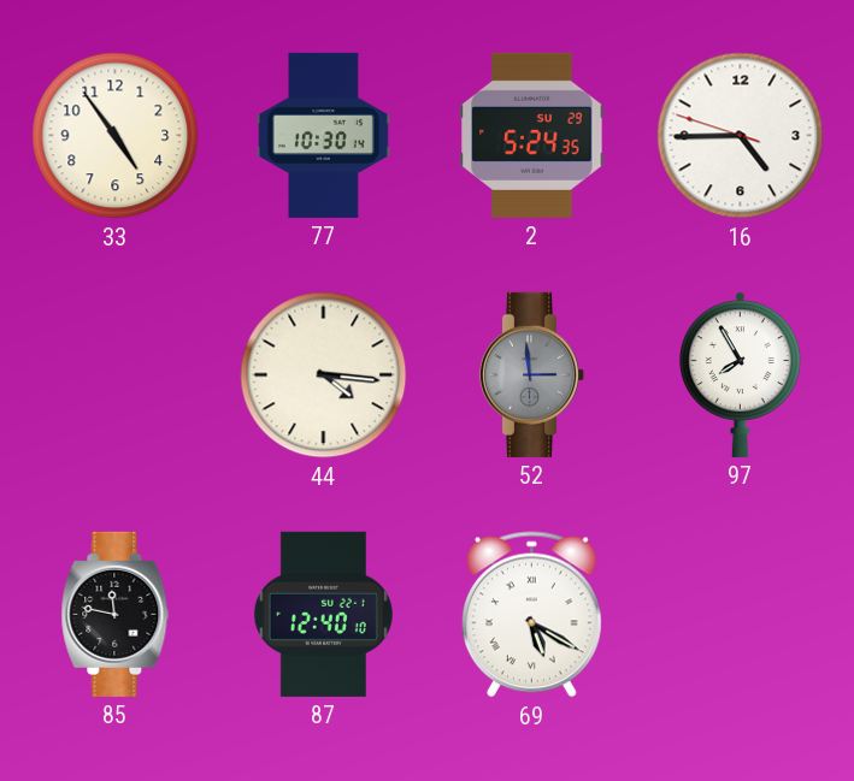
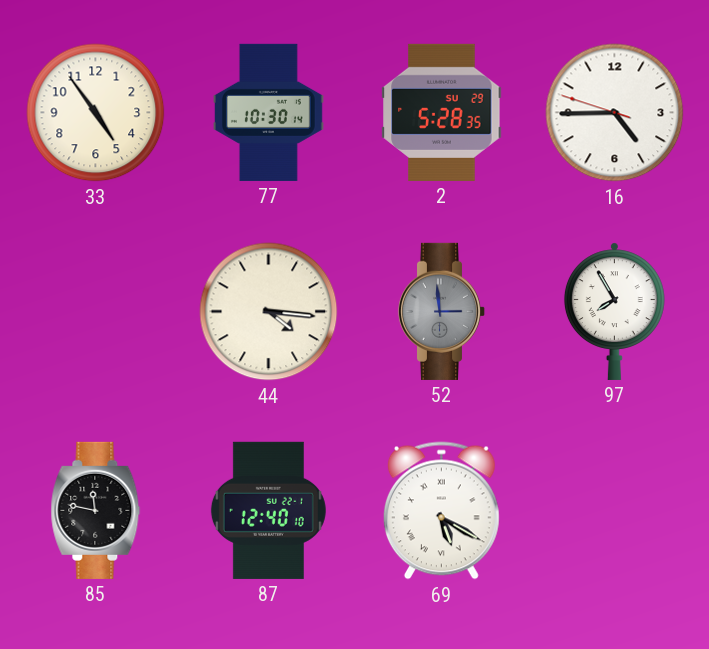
2: 5:24 -> 5:28 (442, 112)
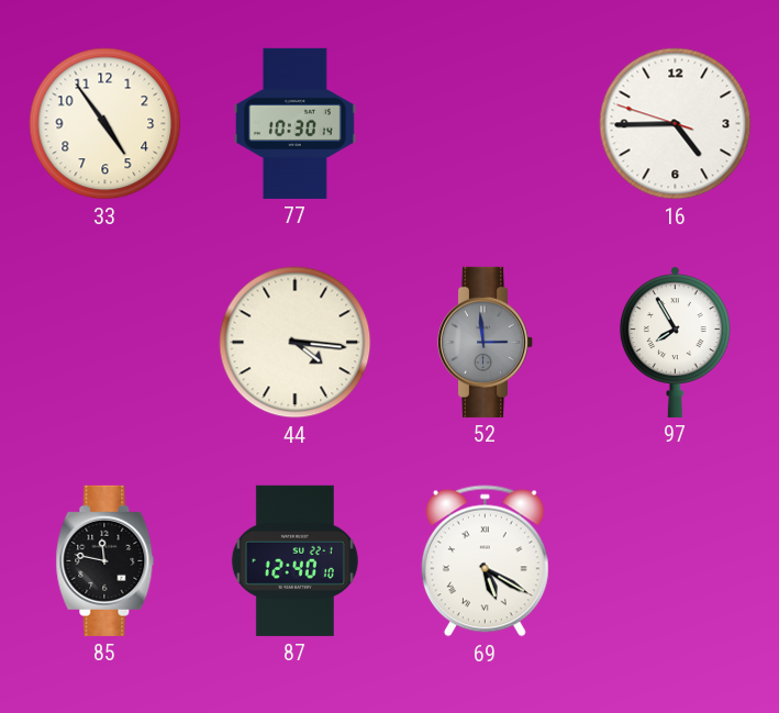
2: 5:28 -> none (442, 112)
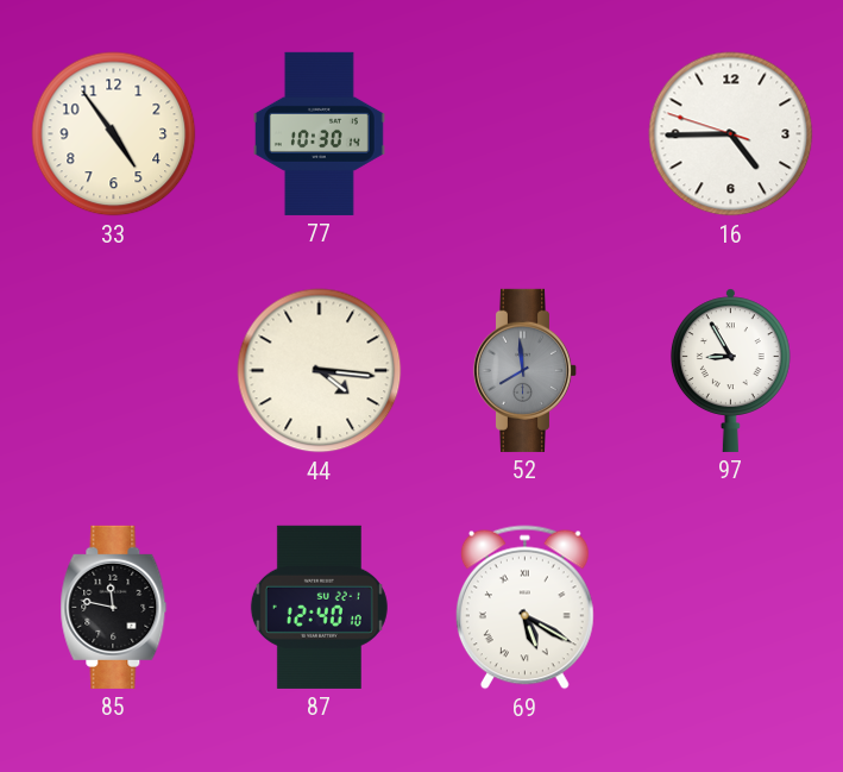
52: 2:59 -> 7:59 (526, 370)
97: 7:55 -> 8:55 (730, 370)
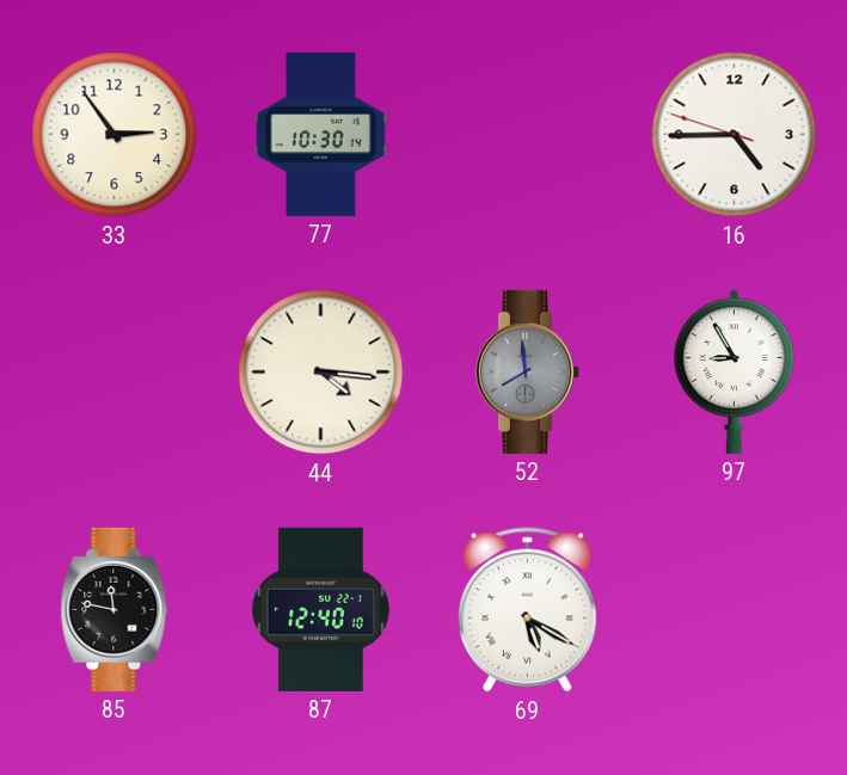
33: 4:54 -> 2:54 (115, 135)
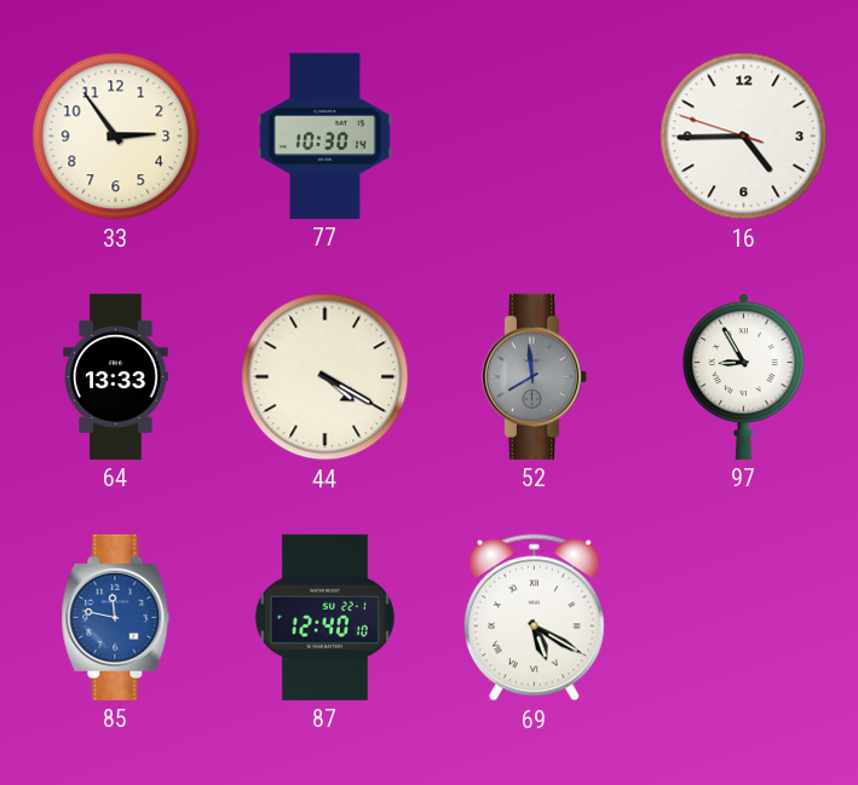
64: none -> 13:33 (116, 376)
44: 4:16 -> 4:20 (326, 377)
85 dial: black -> blue (116, 617)
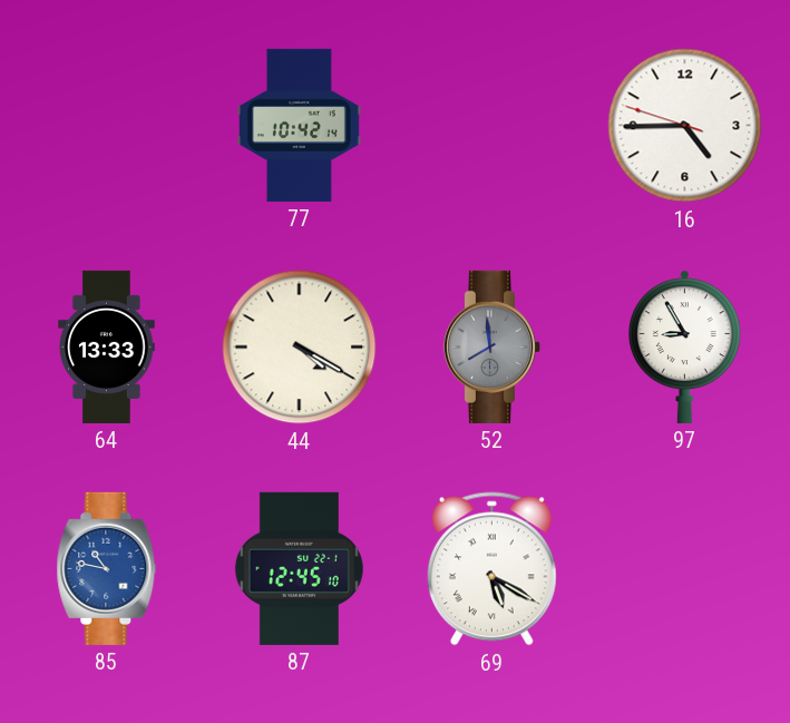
33: 2:54 -> none (116, 137)
77: 10:30 -> 10:42 (299, 125)
85: 11:47 -> 10:47 (107, 568)
87: 12:40 -> 12:45 (299, 568)
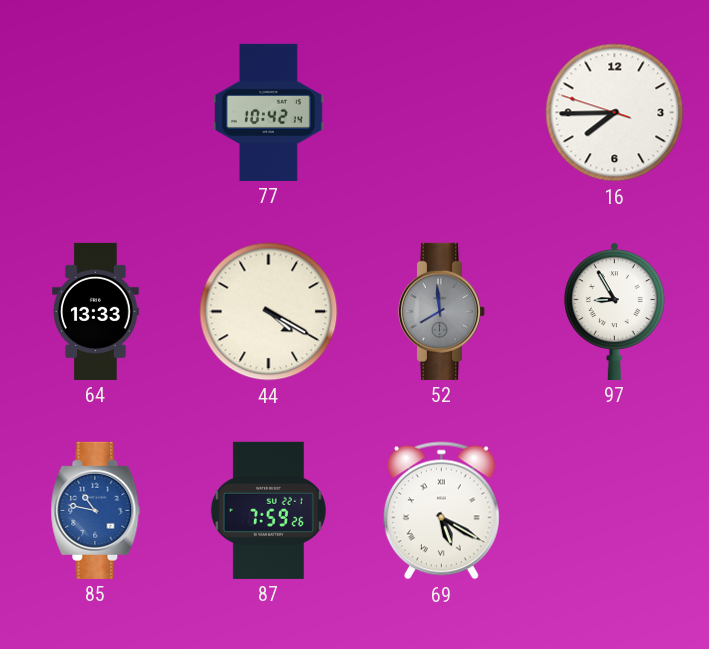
16: 4:44 -> 7:44 (615, 113)
87: 12:45 -> 7:59 (268, 510)
